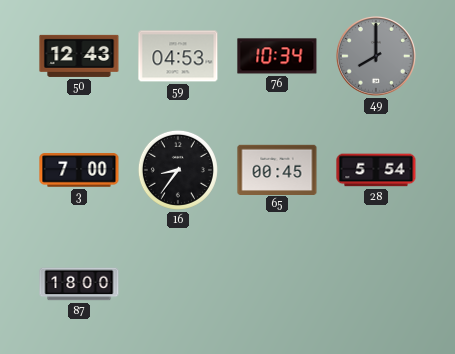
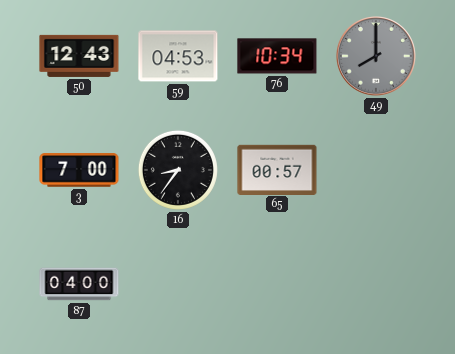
65: 00:45 -> 00:57 (277, 169)
28: 5:54 -> none (376, 170)
87: 18:00 -> 04:00 (79, 284)
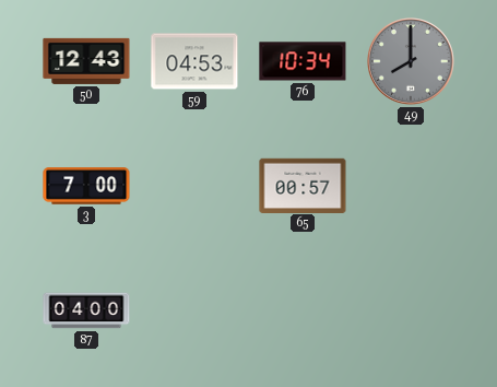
16: 8:36 -> none (178, 170)
